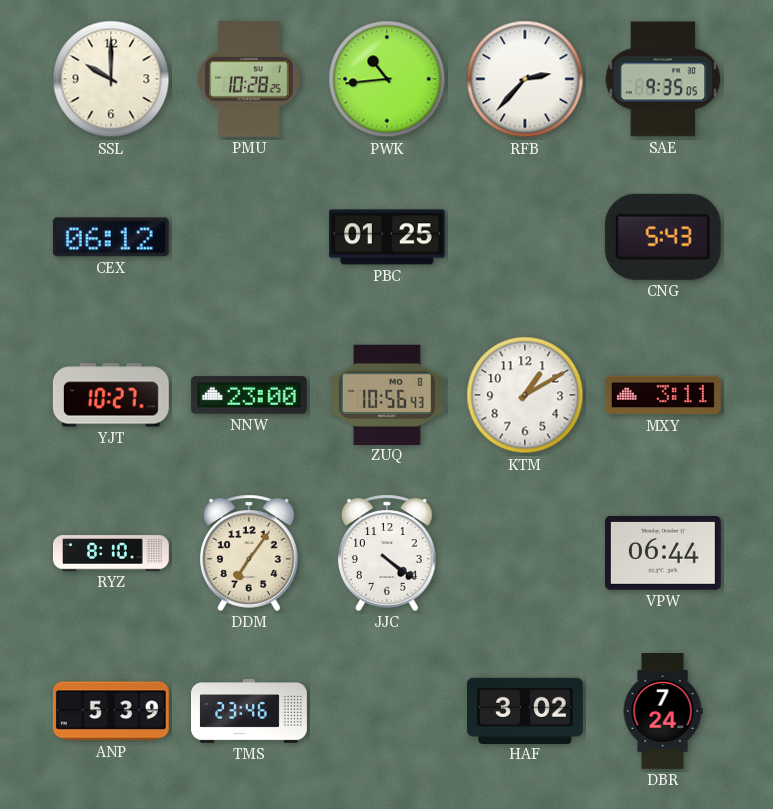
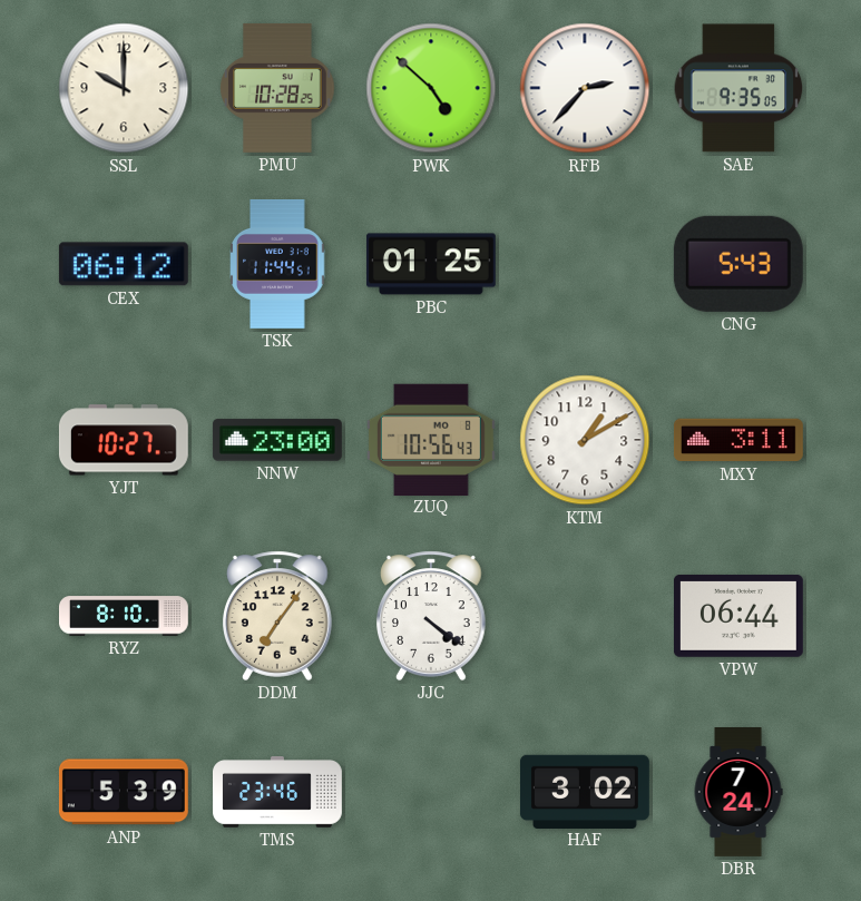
PWK: 10:44 -> 4:52 (431, 88)
TSK: none -> 11:44 (277, 264)
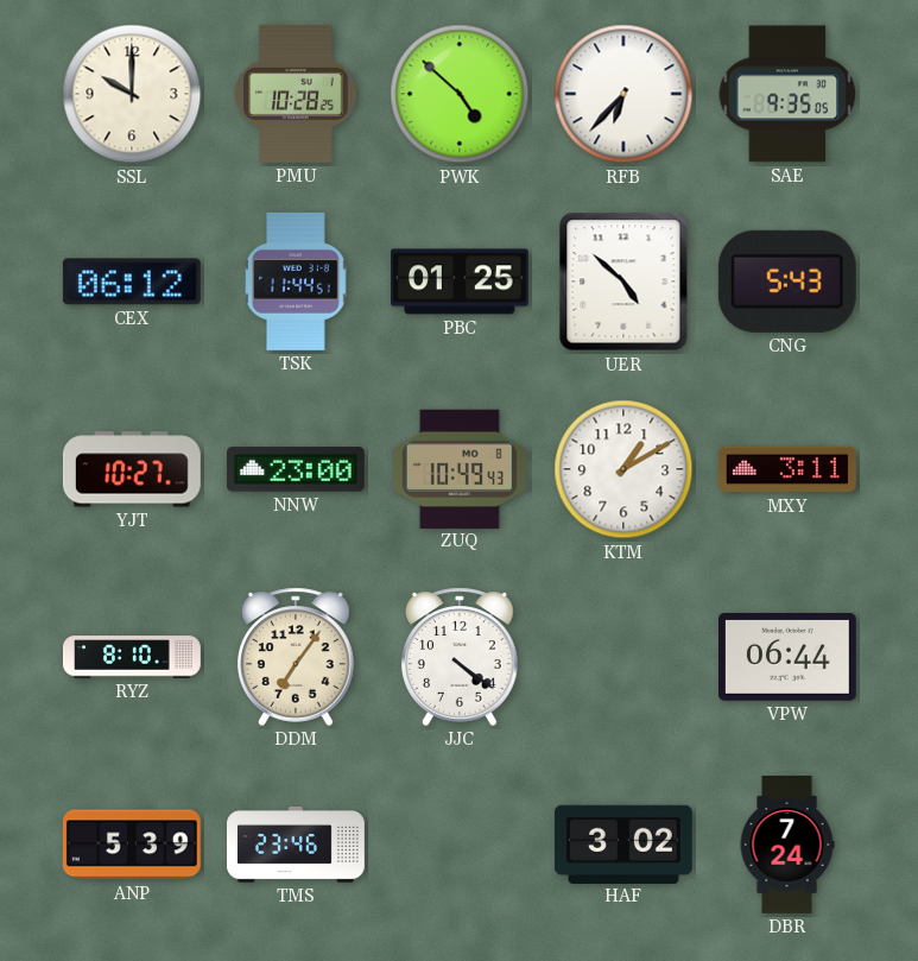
RFB: 2:37 -> 6:37 (623, 94)
UER: none -> 4:52 (623, 282)
ZUQ: 10:56 -> 10:49 (460, 468)
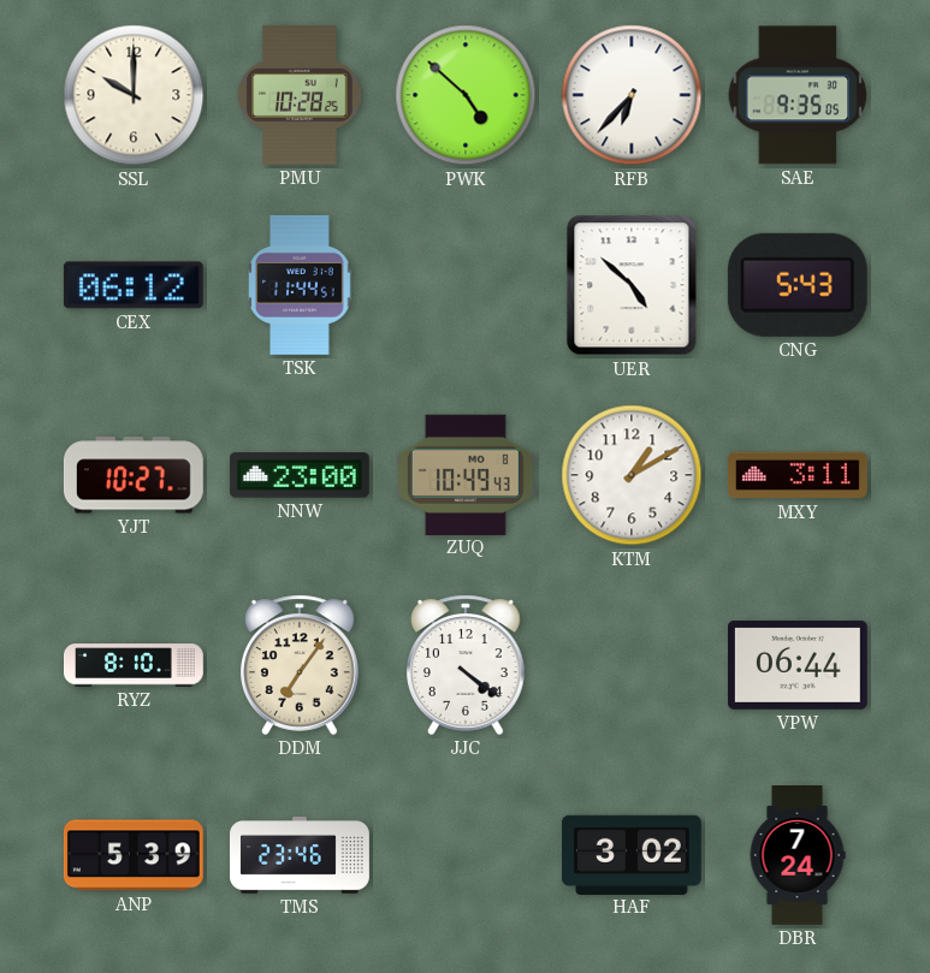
PBC: 01:25 -> none (460, 282)
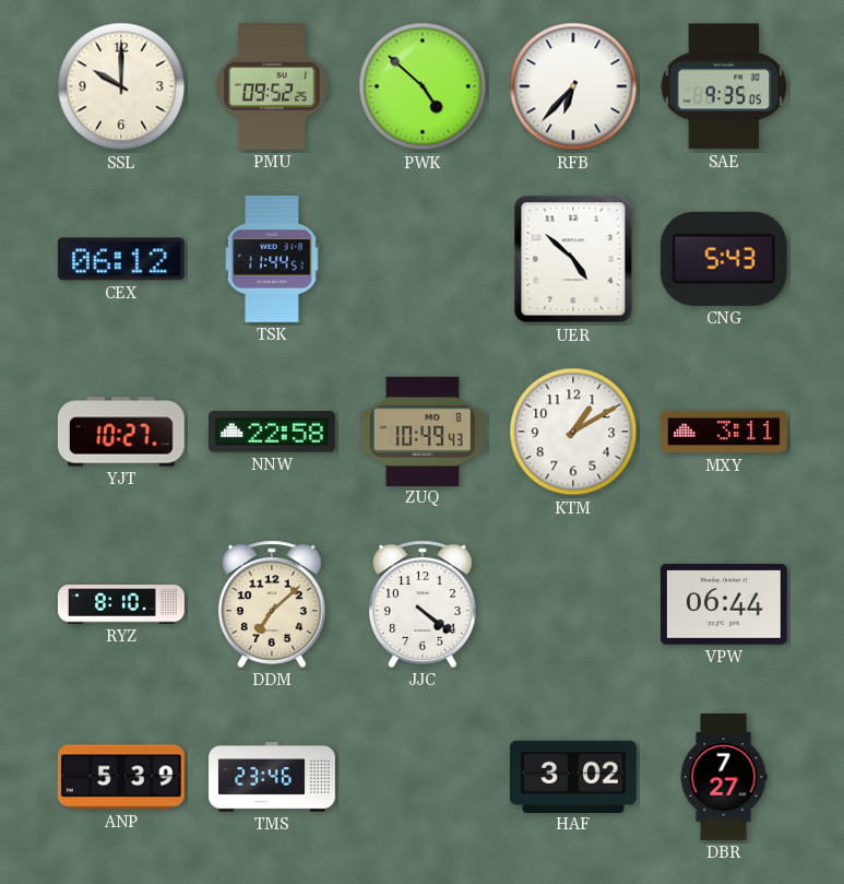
PMU: 10:28 -> 09:52 (272, 86)
NNW: 23:00 -> 22:58 (272, 432)
DDM: 7:06 -> 7:08 (273, 604)
DBR: 7:24 -> 7:27 (724, 778)
